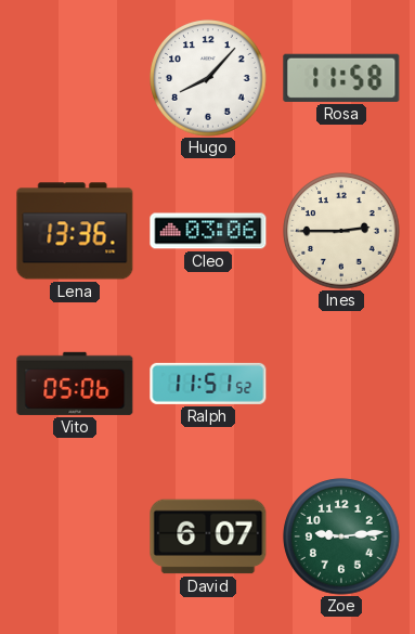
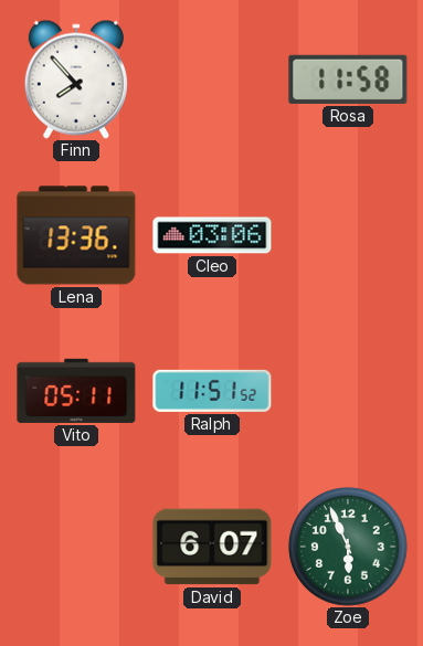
Finn: none -> 7:53 (76, 80)
Hugo: 8:07 -> none (208, 78)
Ines: 2:45 -> none (341, 231)
Vito: 05:06 -> 05:11 (76, 391)
Zoe: 9:14 -> 5:56 (348, 547)
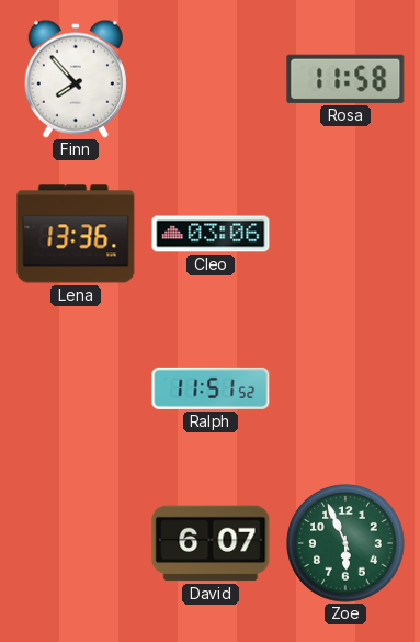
Vito: 05:11 -> none (76, 391)
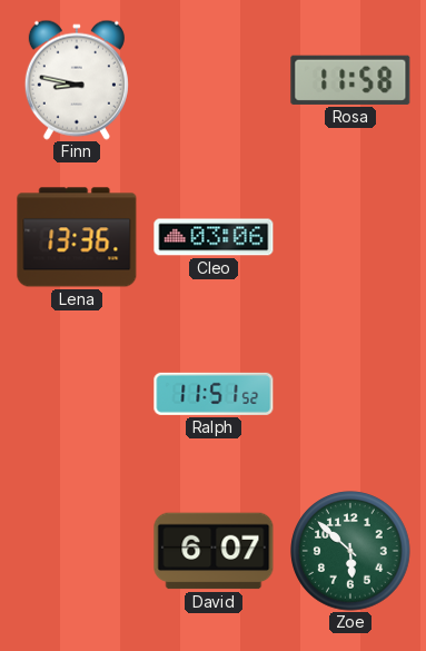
Finn: 7:53 -> 8:47 (77, 80)
Zoe: 5:56 -> 5:52 (350, 551)
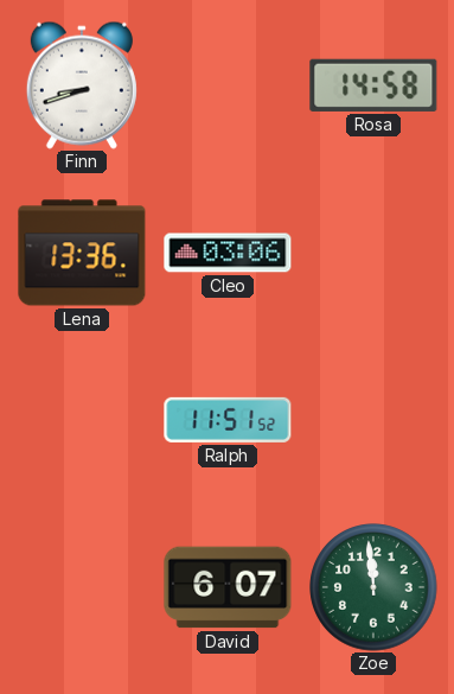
Finn: 8:47 -> 8:42 (82, 85)
Rosa: 11:58 -> 14:58 (373, 85)
Zoe: 5:52 -> 11:59 (373, 587)
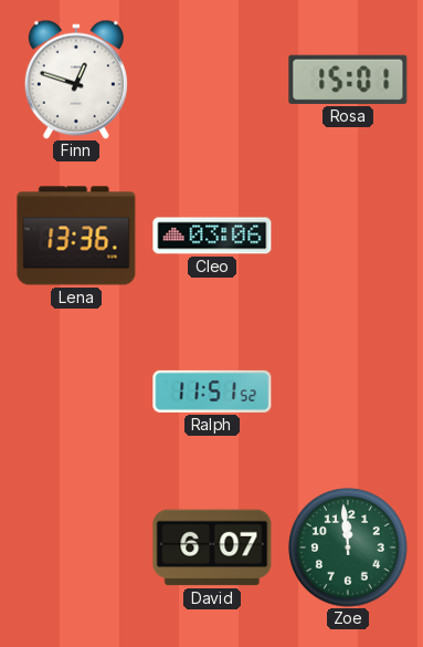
Finn: 8:42 -> 12:48 (76, 80)
Rosa: 14:58 -> 15:01 (348, 80)
